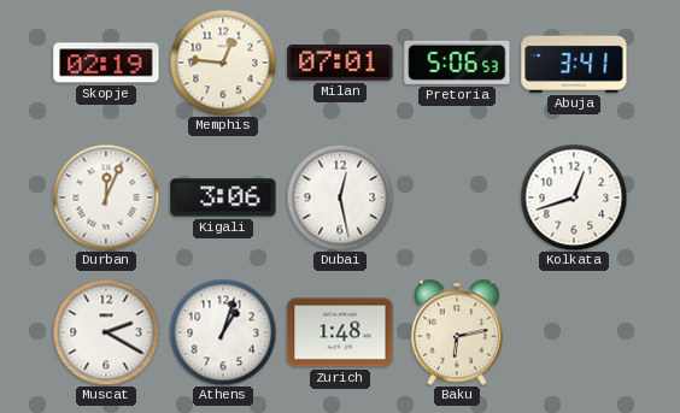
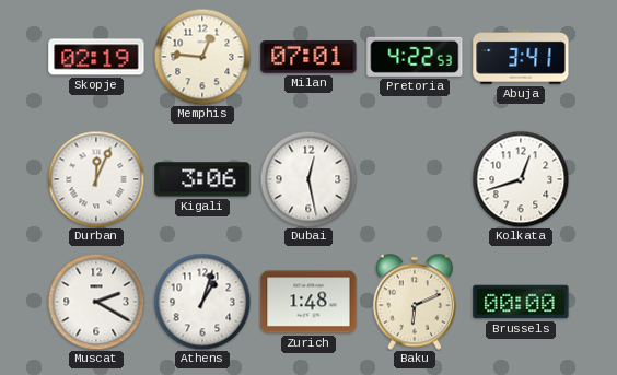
Pretoria: 5:06 -> 4:22 (415, 57)
Baku: 6:13 -> 6:11 (414, 302)
Brussels: none -> 00:00 (521, 302)
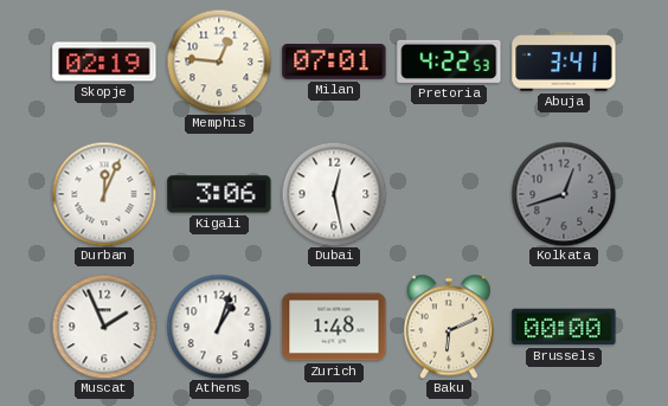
Kolkata dial: white -> grey (564, 194)
Muscat: 2:20 -> 1:56 (104, 327)
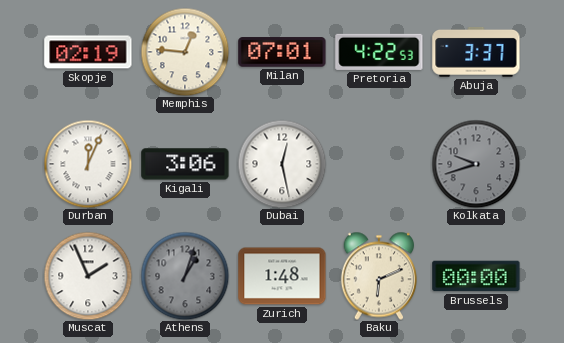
Abuja: 3:41 -> 3:37 (476, 52)
Kolkata: 12:42 -> 9:42 (476, 164)
Athens dial: white -> grey (185, 276)
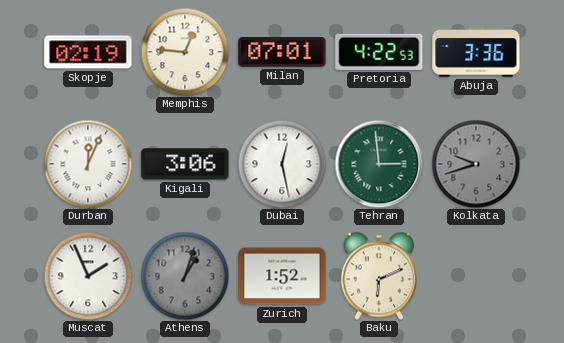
Abuja: 3:37 -> 3:36 (476, 52)
Tehran: none -> 2:59 (379, 164)
Zurich: 1:48 -> 1:52 (282, 276)
Brussels: 00:00 -> none (476, 276)
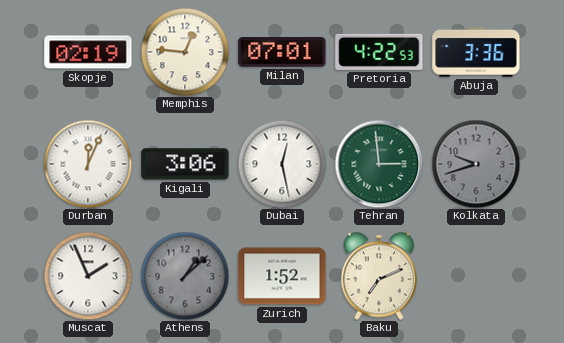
Athens: 1:03 -> 1:08 (185, 276)
Baku: 6:11 -> 7:11 (378, 276)
